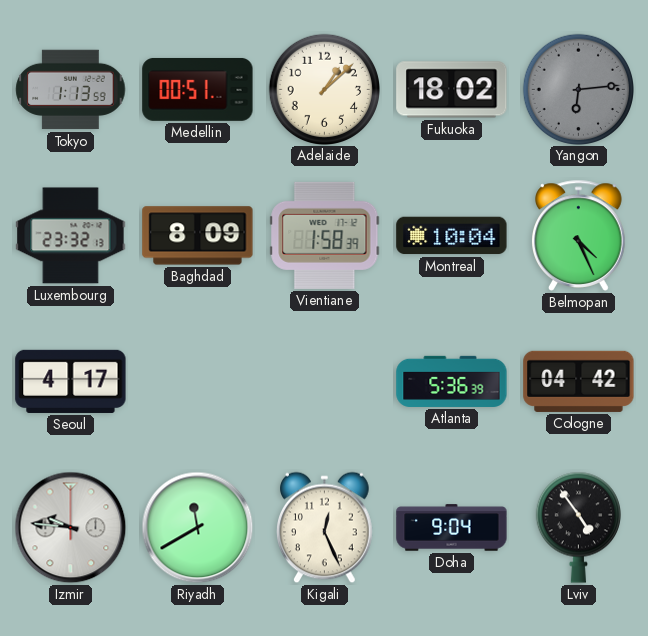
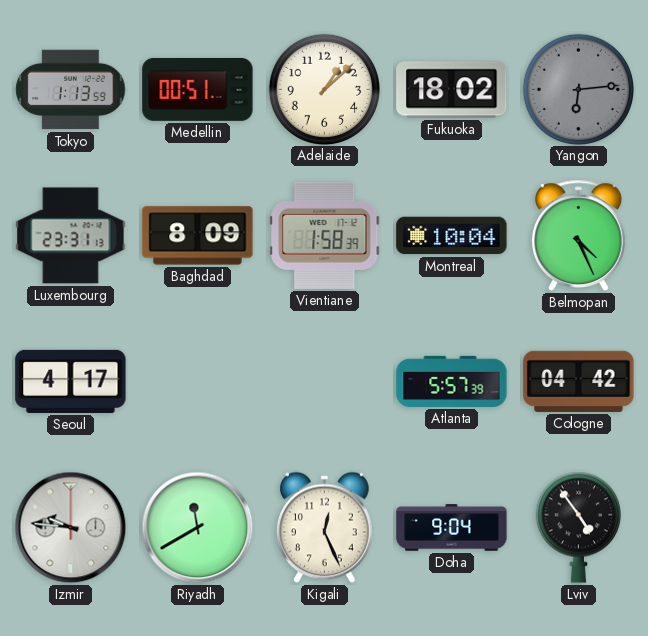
Luxembourg: 23:32 -> 23:31 (71, 236)
Atlanta: 5:36 -> 5:57 (452, 381)
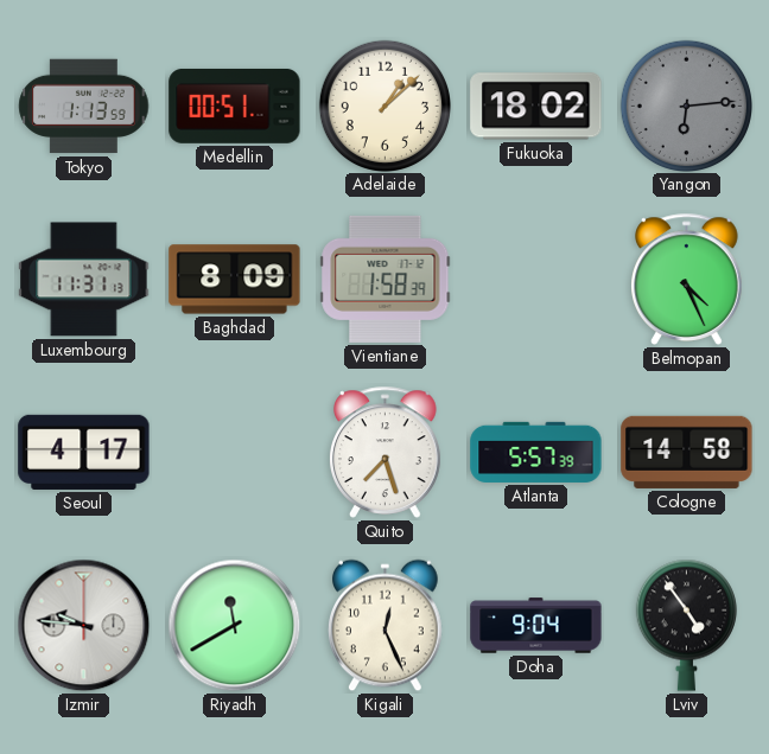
Luxembourg: 23:31 -> 11:31 (84, 280)
Montreal: 10:04 -> none (452, 236)
Quito: none -> 7:27 (386, 452)
Cologne: 04:42 -> 14:58 (687, 452)
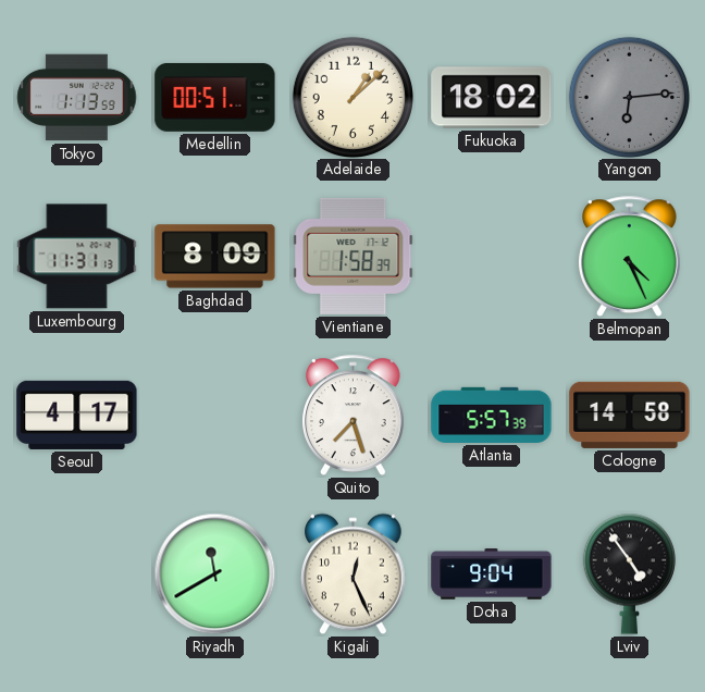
Izmir: 9:46 -> none (84, 626)
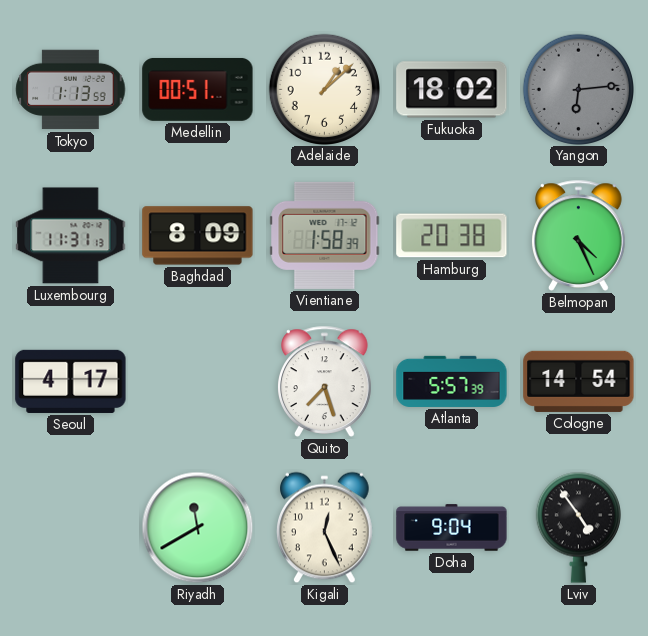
Hamburg: none -> 20:38 (452, 236)
Cologne: 14:58 -> 14:54 (579, 381)
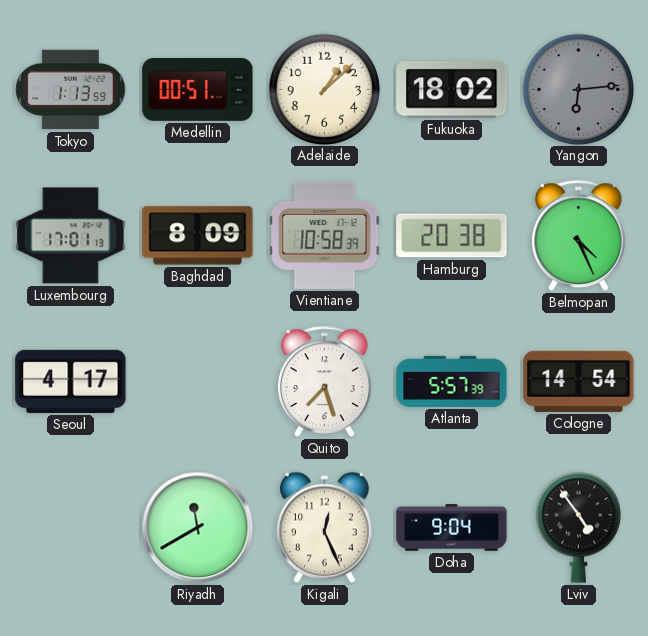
Luxembourg: 11:31 -> 17:01 (71, 236)
Vientiane: 1:58 -> 10:58 (325, 235)
